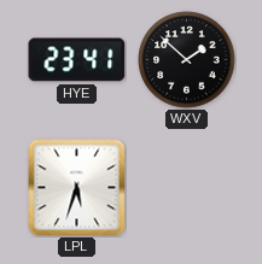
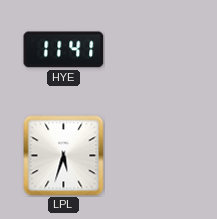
HYE: 23:41 -> 11:41 (64, 50)
WXV: 1:52 -> none (187, 60)
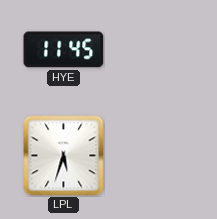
HYE: 11:41 -> 11:45 (64, 50)
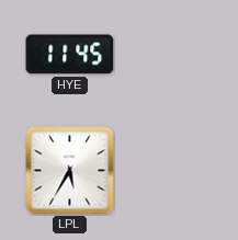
LPL: 5:33 -> 5:35 (70, 171)
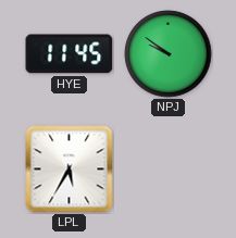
NPJ: none -> 9:51 (169, 54)
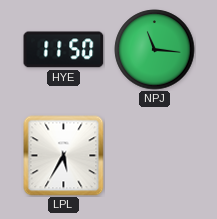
HYE: 11:45 -> 11:50 (64, 50)
NPJ: 9:51 -> 11:16 (155, 50)
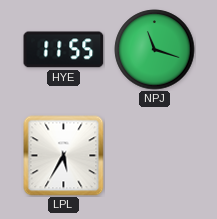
HYE: 11:50 -> 11:55 (64, 50)
NPJ: 11:16 -> 11:18 (155, 50)
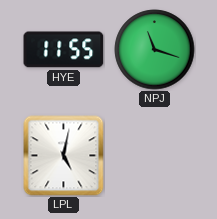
LPL: 5:35 -> 5:02 (64, 156)
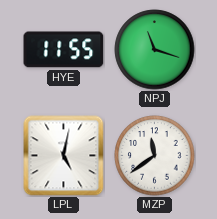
MZP: none -> 11:39 (155, 156)
